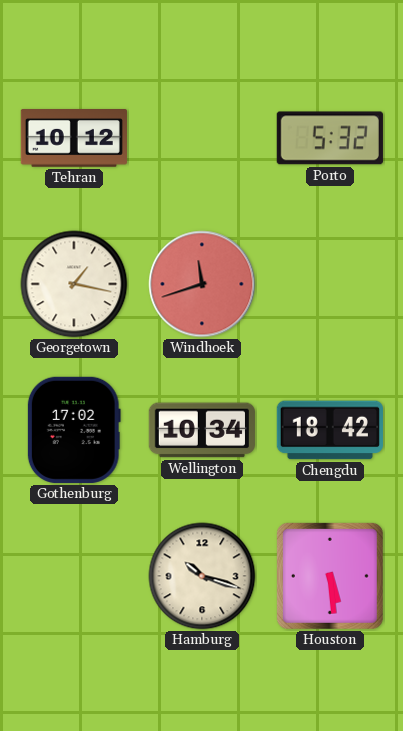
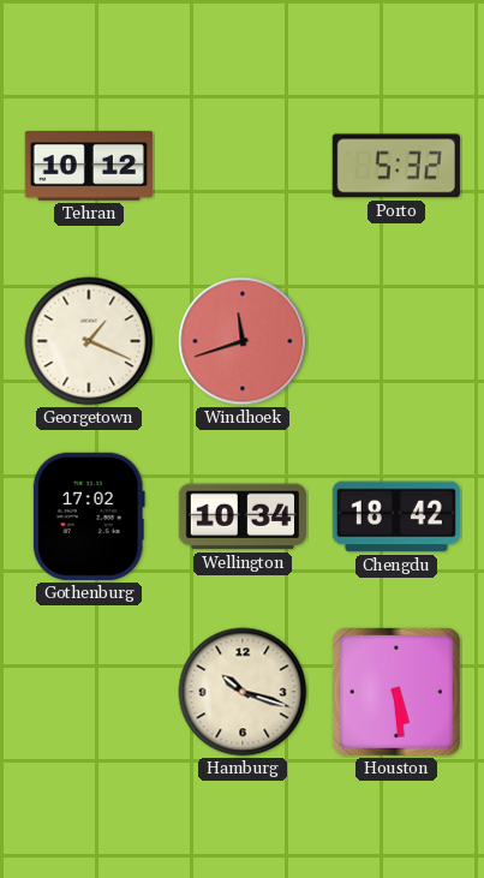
Georgetown: 1:17 -> 1:19 (89, 341)
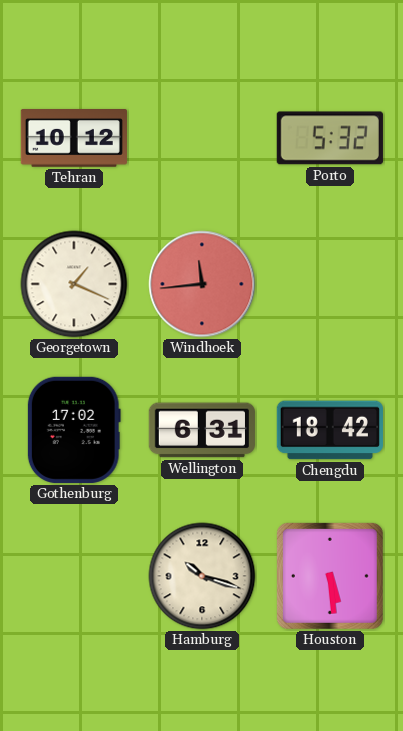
Windhoek: 11:42 -> 11:44 (202, 284)
Wellington: 10:34 -> 6:31 (202, 430)
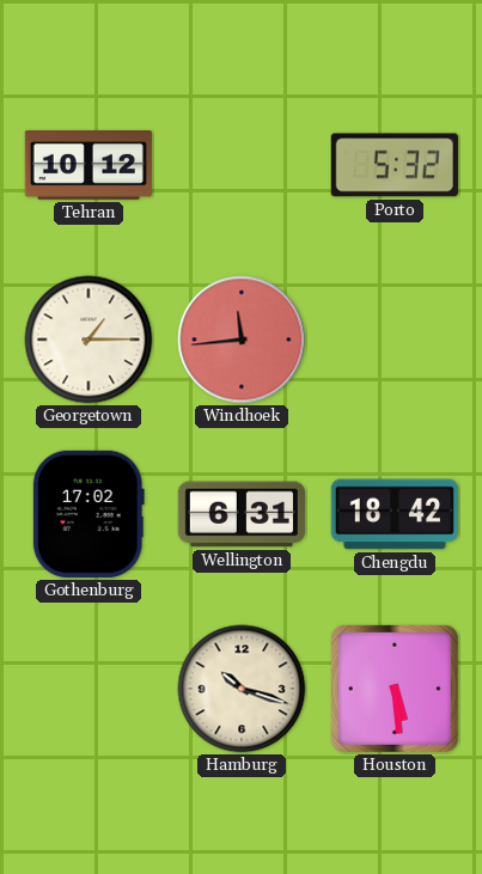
Georgetown: 1:19 -> 1:15 (89, 340)
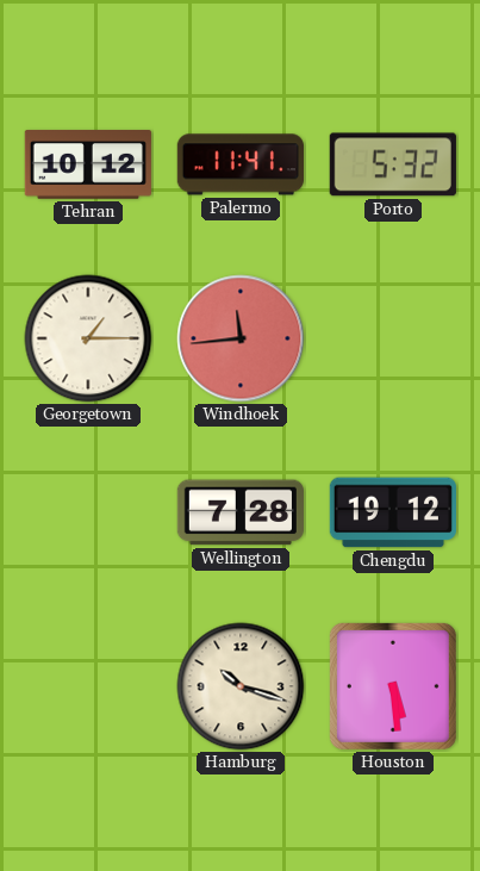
Palermo: none -> 11:41 (241, 164)
Gothenburg: 17:02 -> none (89, 514)
Wellington: 6:31 -> 7:28 (241, 512)
Chengdu: 18:42 -> 19:12 (393, 512)
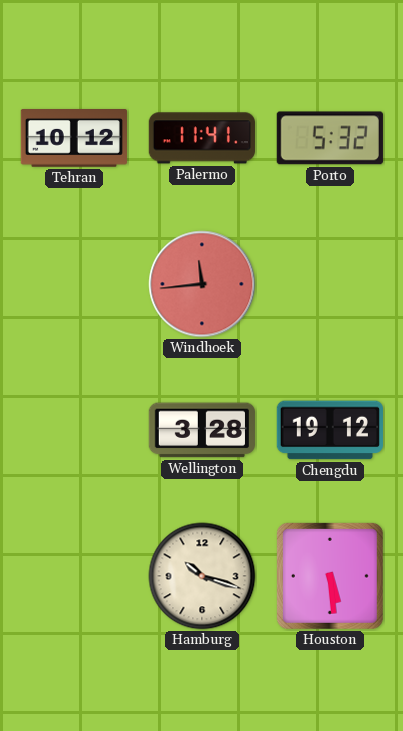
Georgetown: 1:15 -> none (88, 338)
Wellington: 7:28 -> 3:28 (202, 430)
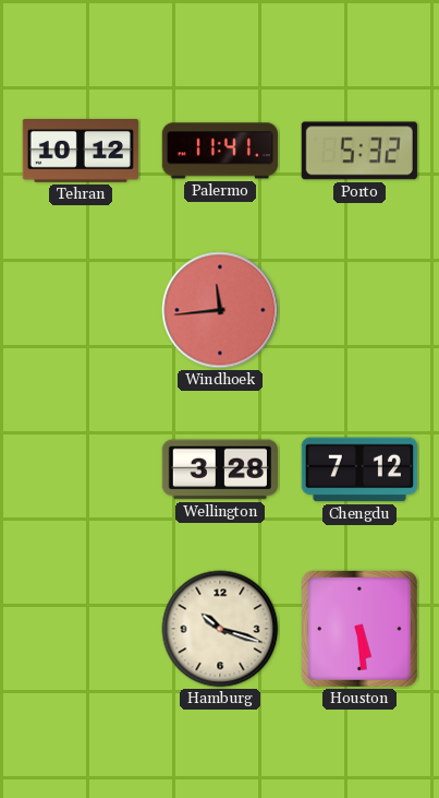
Chengdu: 19:12 -> 7:12 (359, 469)
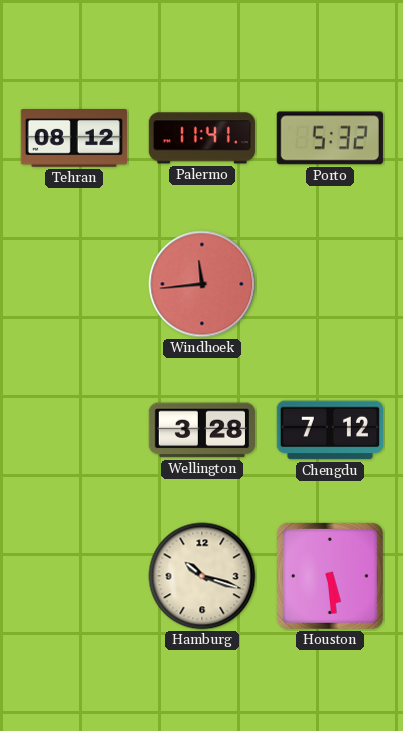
Tehran: 10:12 -> 08:12 (74, 139)
